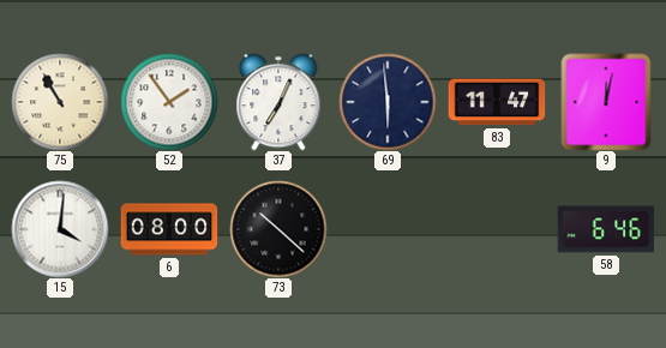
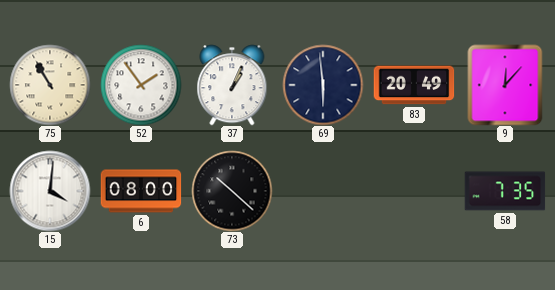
37: 7:04 -> 1:04 (232, 85)
83: 11:47 -> 20:49 (414, 85)
9: 12:02 -> 12:07 (505, 85)
58: 6:46 -> 7:35 (505, 191)
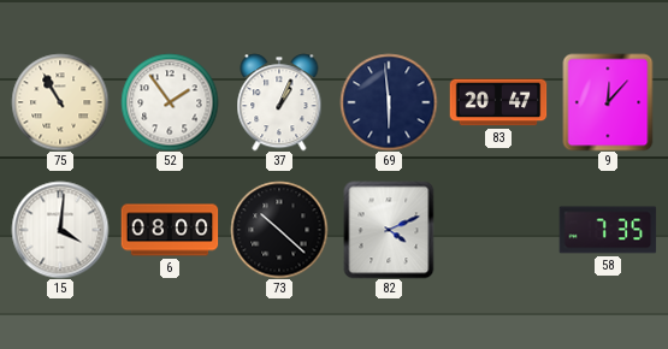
83: 20:49 -> 20:47 (498, 102)
82: none -> 4:11 (389, 230)
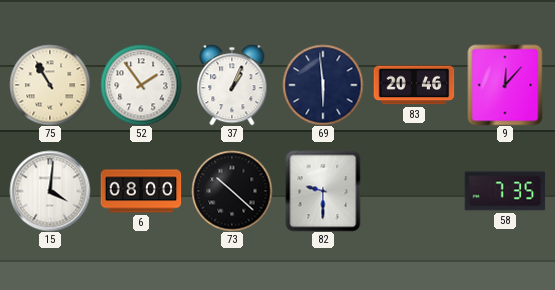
83: 20:47 -> 20:46 (414, 85)
82: 4:11 -> 9:30 (323, 191)
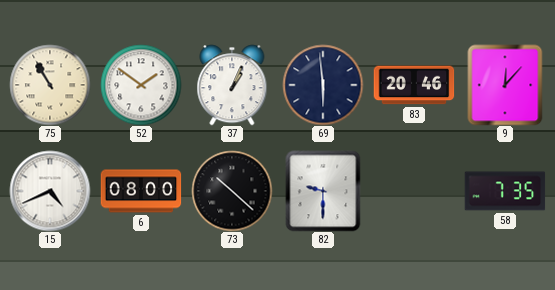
52: 1:54 -> 1:51 (141, 85)
15: 4:01 -> 4:41 (50, 191)
